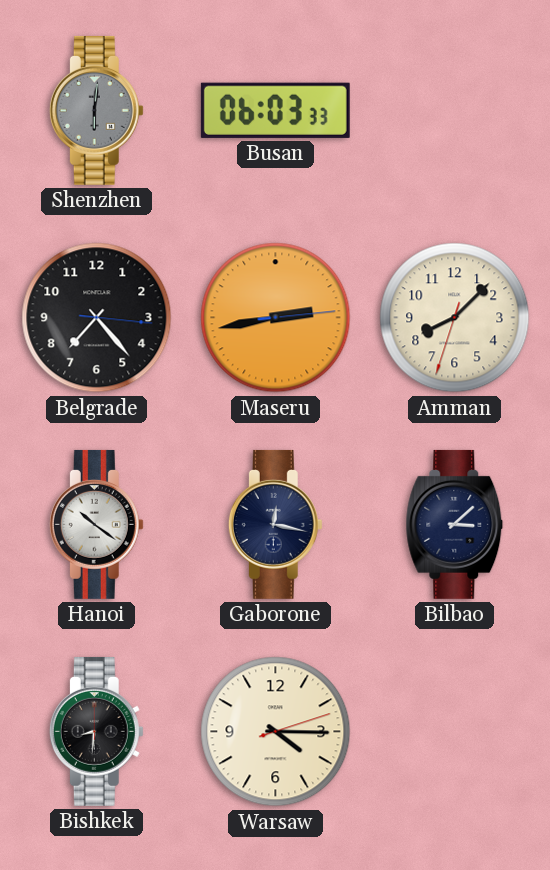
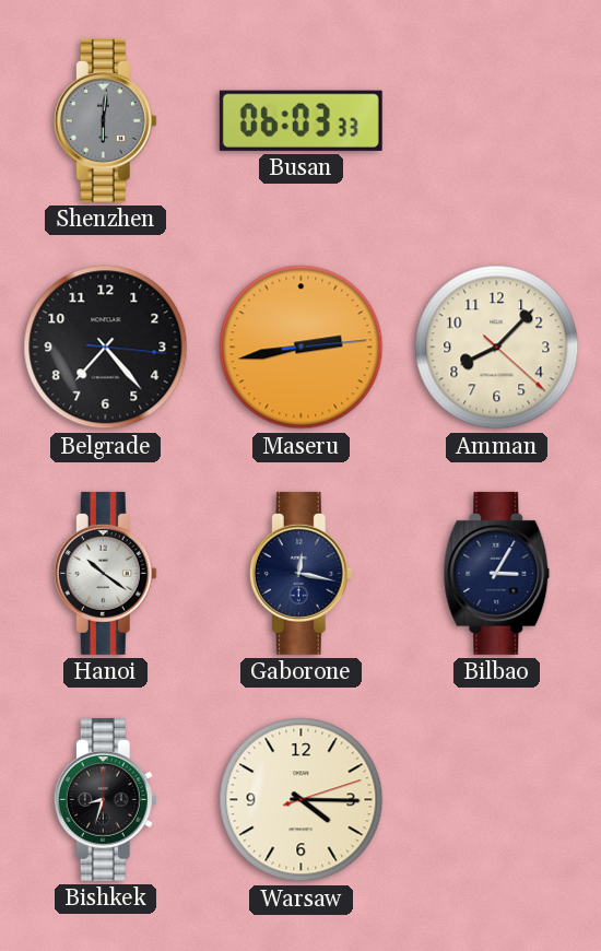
Amman: 8:07:33 -> 8:07:22 (497, 348)
Bilbao: 3:08 -> 3:05 (497, 573)
Bishkek: 8:31 -> 8:33 (105, 799)
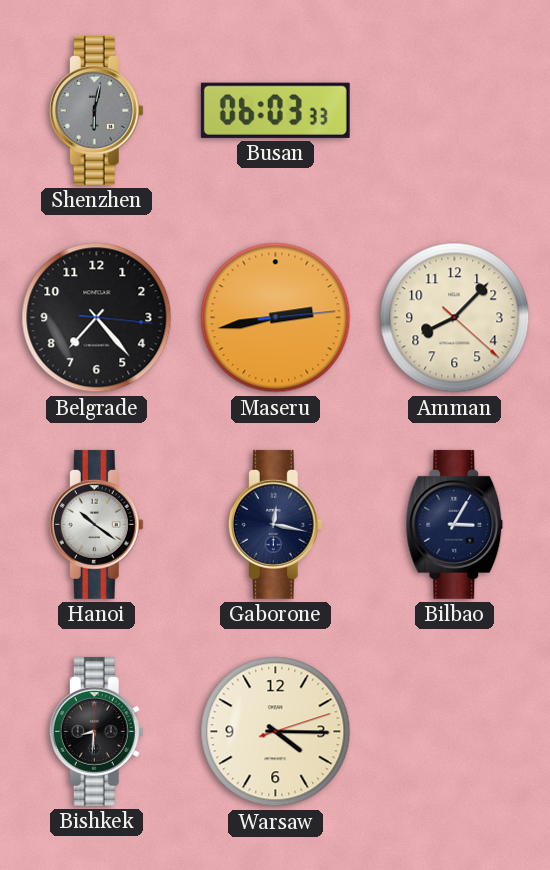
Shenzhen: 6:01 -> 6:02 (96, 110)
Bishkek: 8:33 -> 8:31 (96, 731)
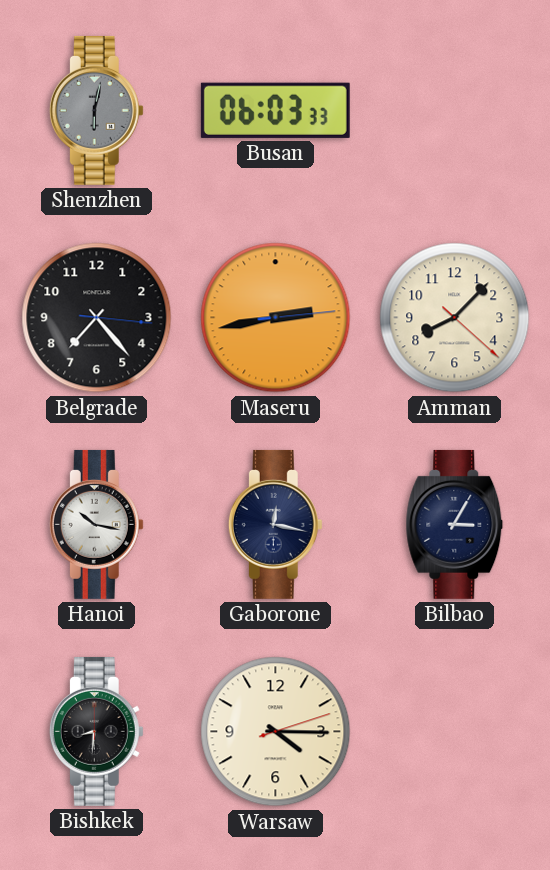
Hanoi: 10:21 -> 10:17 (96, 524)
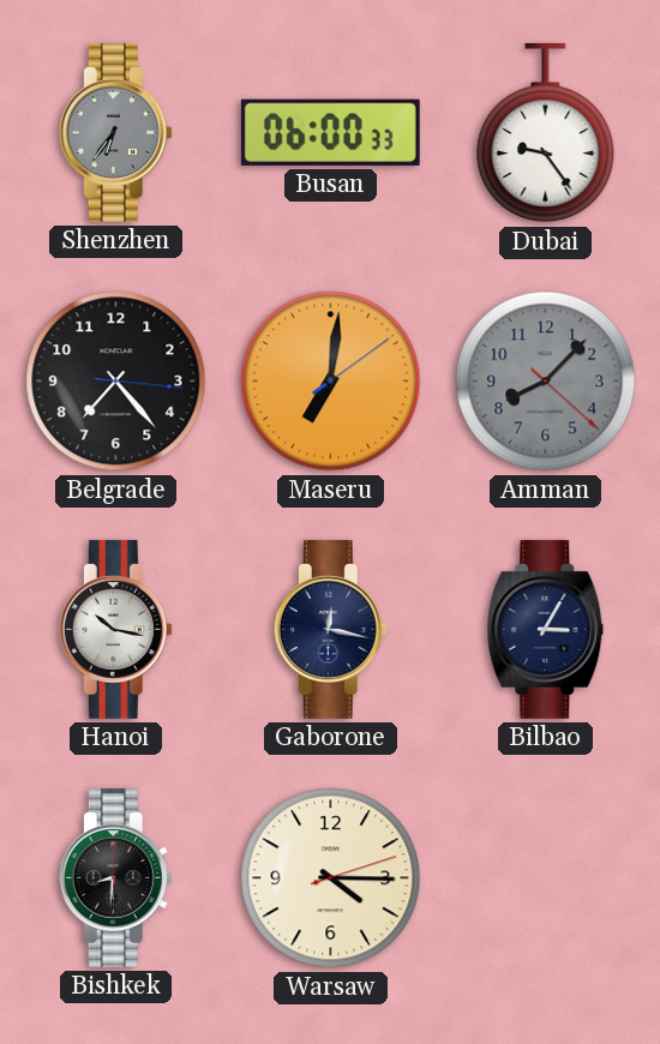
Shenzhen: 6:02 -> 6:36 (115, 132)
Busan: 06:03 -> 06:00 (330, 132)
Dubai: none -> 9:24 (546, 133)
Maseru: 2:43 -> 7:01 (331, 382)
Amman dial: cream -> grey (546, 382)
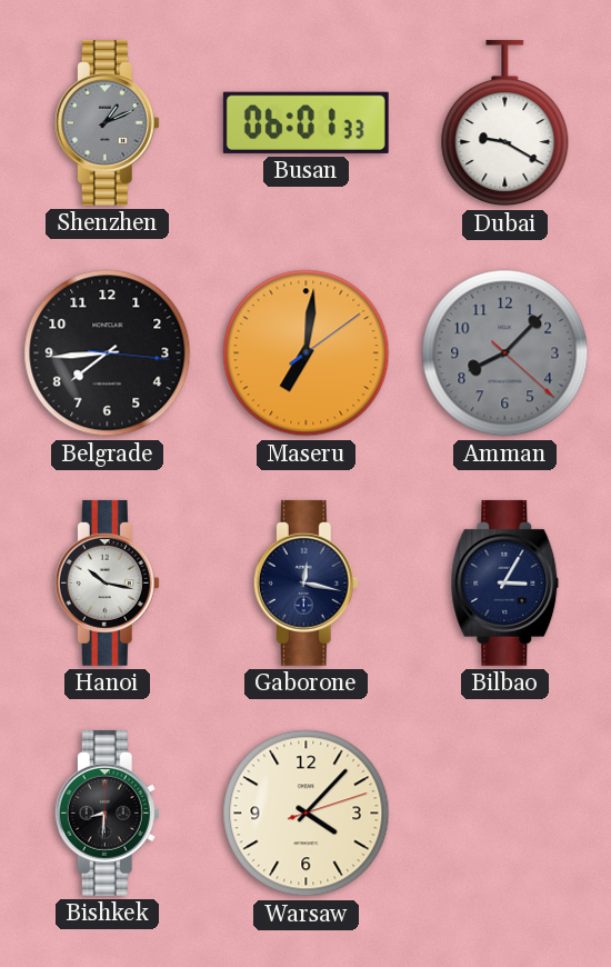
Shenzhen: 6:36 -> 1:11 (107, 122)
Busan: 06:00 -> 06:01 (305, 122)
Dubai: 9:24 -> 9:20 (505, 123)
Belgrade: 7:23 -> 7:44 (108, 353)
Warsaw: 4:15 -> 4:07 (307, 814)
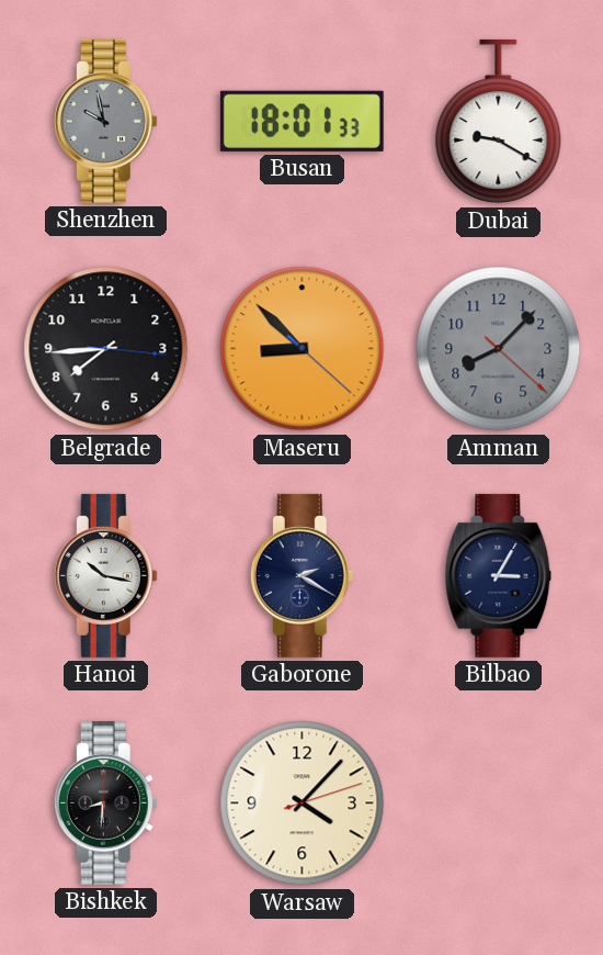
Shenzhen: 1:11 -> 9:58 (105, 121)
Busan: 06:01 -> 18:01 (301, 121)
Maseru: 7:01 -> 8:52 (303, 349)
Gaborone: 12:17 -> 2:20 (301, 575)
